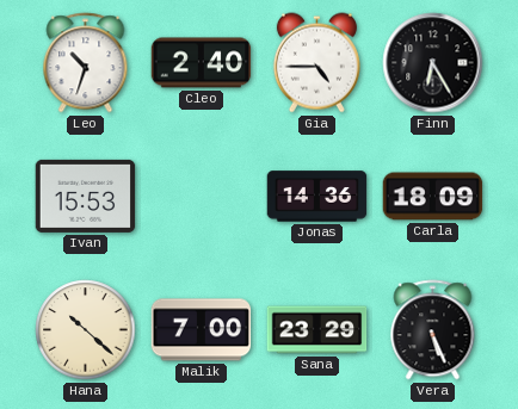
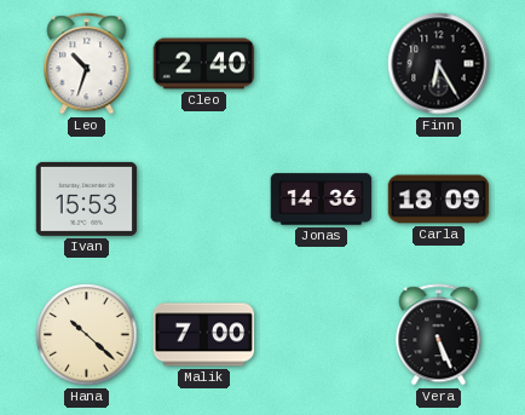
Gia: 4:45 -> none (316, 63)
Sana: 23:29 -> none (317, 330)
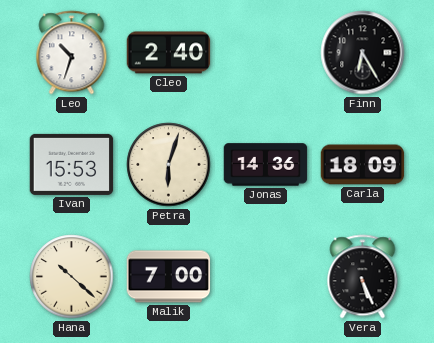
Petra: none -> 6:03 (169, 165)
